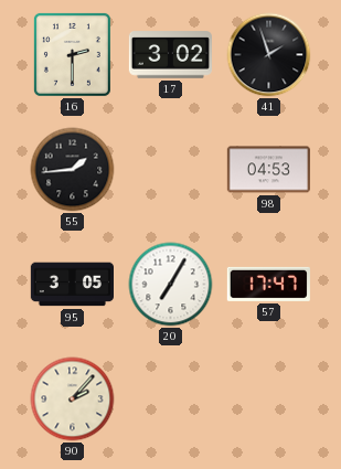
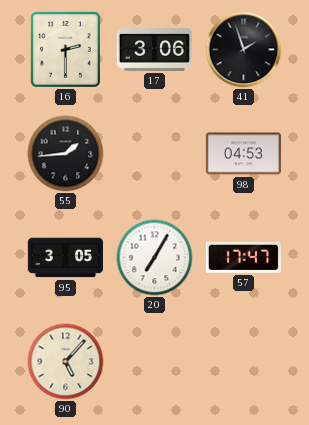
17: 3:02 -> 3:06 (154, 50)
90: 2:07 -> 5:07 (66, 362)
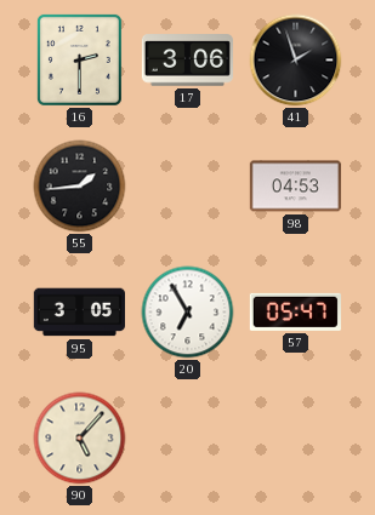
20: 7:05 -> 6:55 (188, 313)
57: 17:47 -> 05:47 (295, 311)
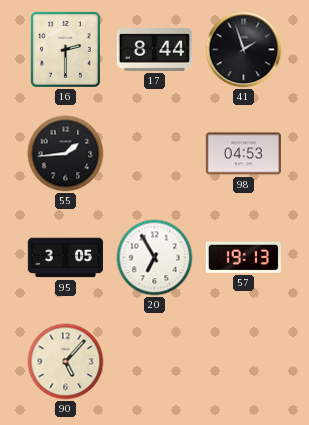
17: 3:06 -> 8:44 (154, 50)
57: 05:47 -> 19:13 (243, 257)
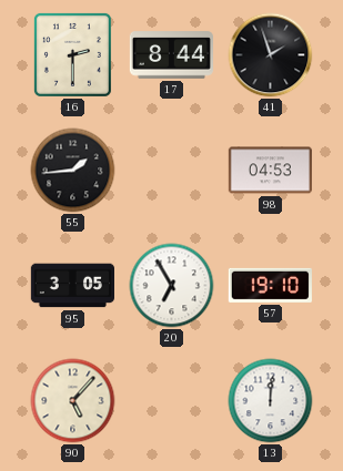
57: 19:13 -> 19:10 (270, 285)
13: none -> 12:01 (271, 401)
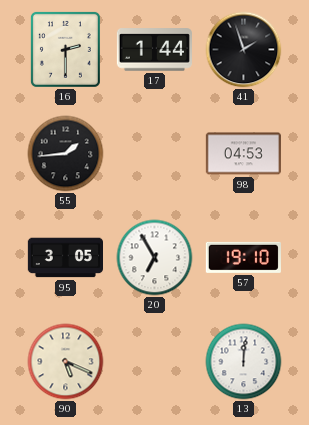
17: 8:44 -> 1:44 (154, 50)
90: 5:07 -> 5:19 (66, 362)
